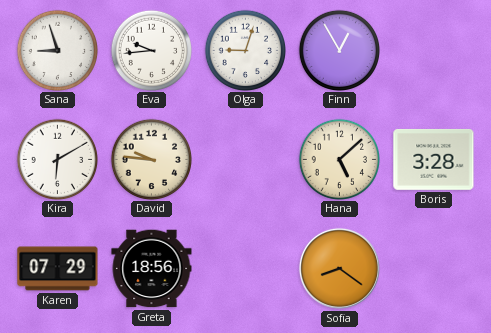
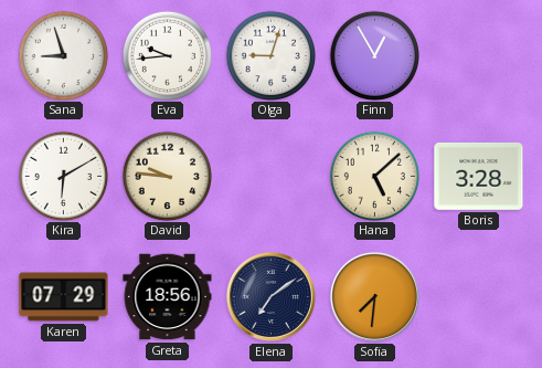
Elena: none -> 7:09 (270, 296)
Sofia: 8:21 -> 7:31 (374, 296)
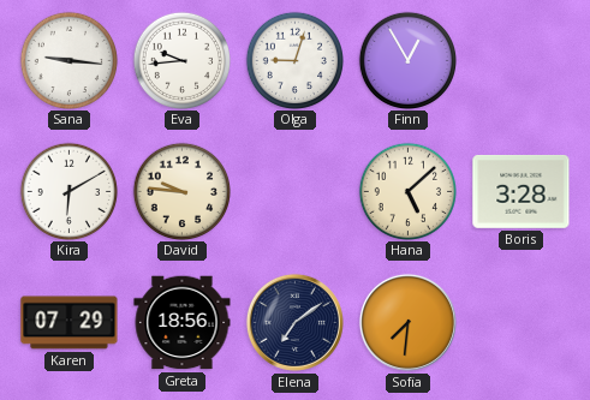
Sana: 8:57 -> 9:16 (68, 60)
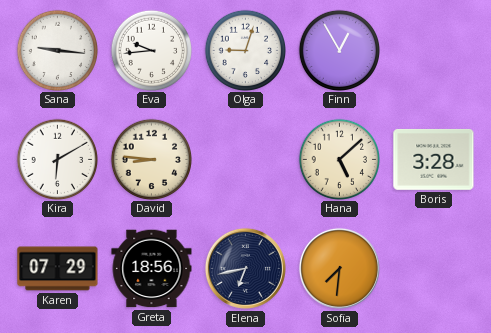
David: 9:46 -> 8:46 (151, 159)
Elena: 7:09 -> 6:43 (245, 268)
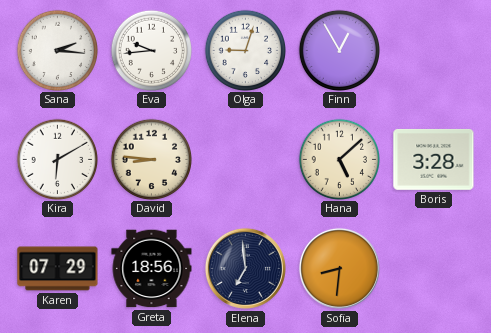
Sana: 9:16 -> 2:16 (57, 50)
Elena: 6:43 -> 6:59 (245, 268)
Sofia: 7:31 -> 8:31 (339, 268)
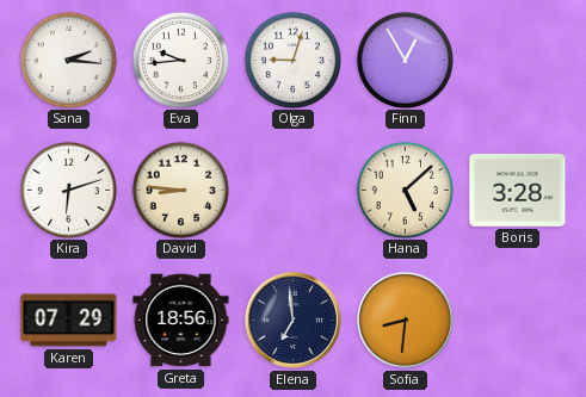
Kira: 6:10 -> 6:12 (68, 190)
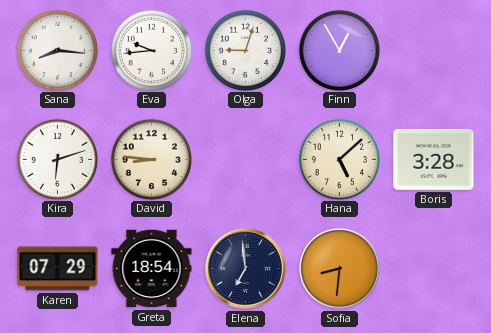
Sana: 2:16 -> 8:16 (57, 50)
Greta: 18:56 -> 18:54 (152, 269)
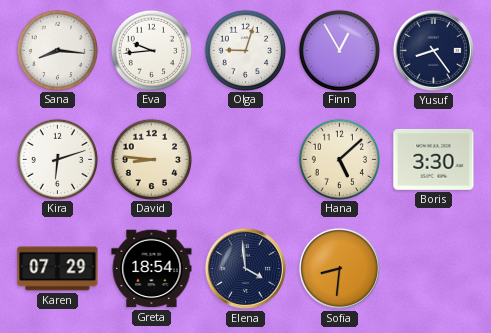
Yusuf: none -> 8:24 (433, 50)
Boris: 3:28 -> 3:30 (434, 159)
Elena: 6:59 -> 3:59 (245, 268)
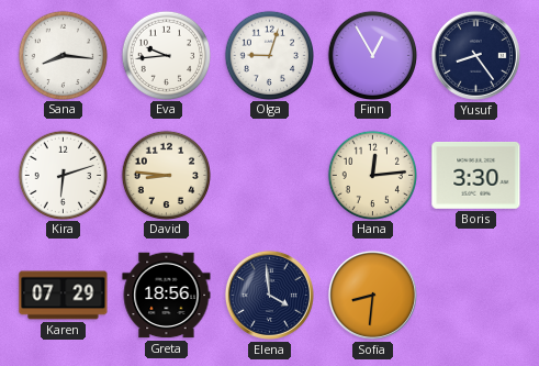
Hana: 5:08 -> 12:14 (372, 175)
Greta: 18:54 -> 18:56 (167, 296)
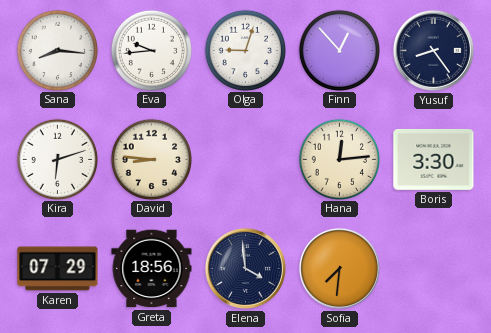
Finn: 12:55 -> 12:53 (339, 50)
Sofia: 8:31 -> 7:31 (339, 268)
